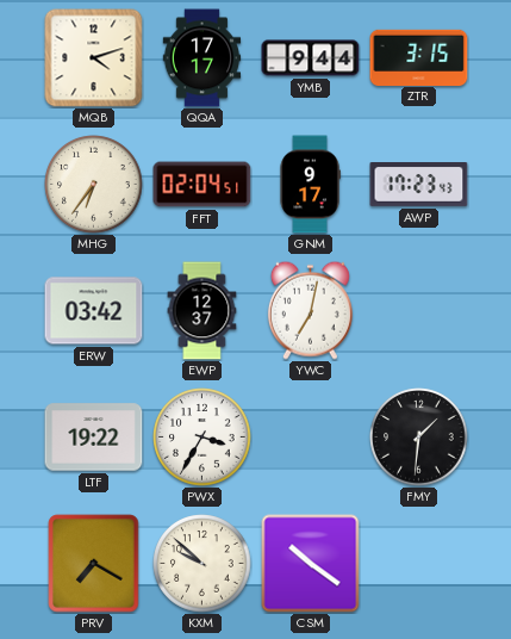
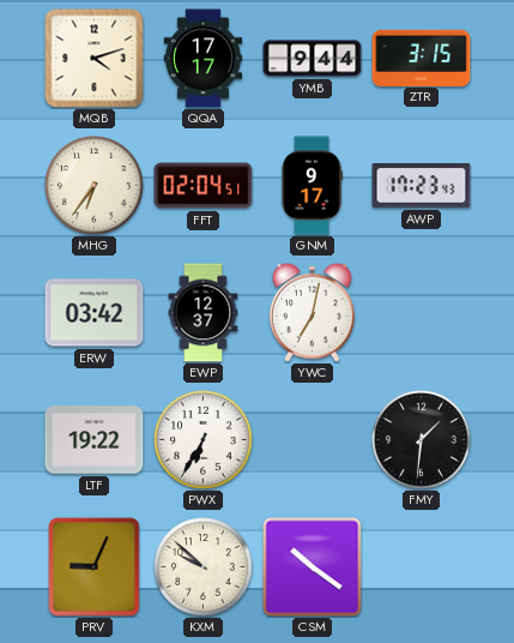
PWX: 3:35 -> 6:35 (204, 440)
PRV: 7:20 -> 9:04 (95, 567)
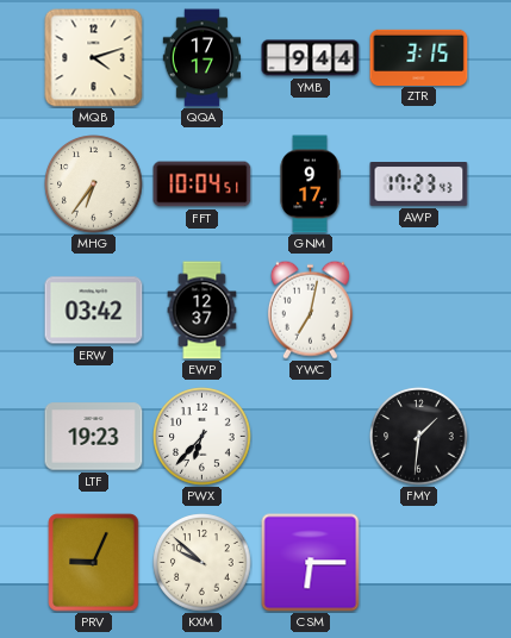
FFT: 02:04 -> 10:04 (202, 184)
LTF: 19:22 -> 19:23 (94, 437)
PWX: 6:35 -> 6:37 (202, 437)
CSM: 10:21 -> 6:15 (311, 563)
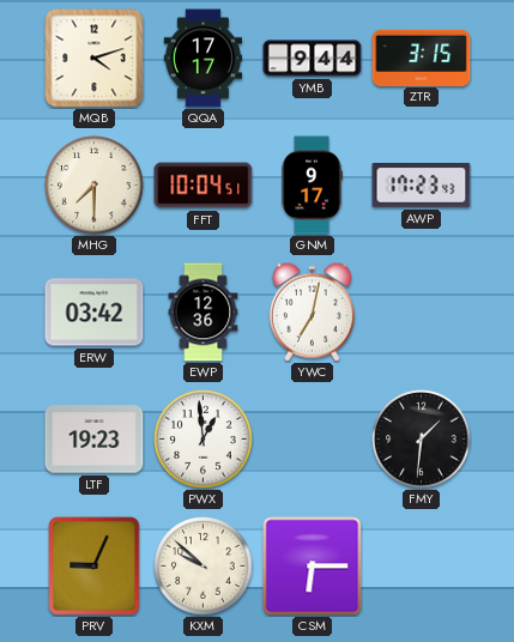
MHG: 6:36 -> 7:30 (95, 186)
EWP: 12:37 -> 12:36 (204, 313)
PWX: 6:37 -> 12:59 (204, 440)
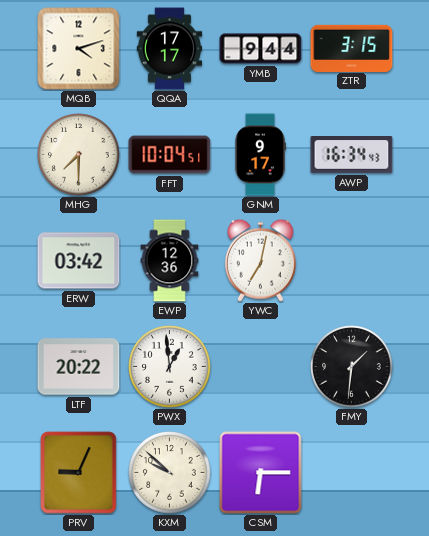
AWP: 17:23 -> 16:34 (352, 155)
LTF: 19:23 -> 20:22 (79, 367)
